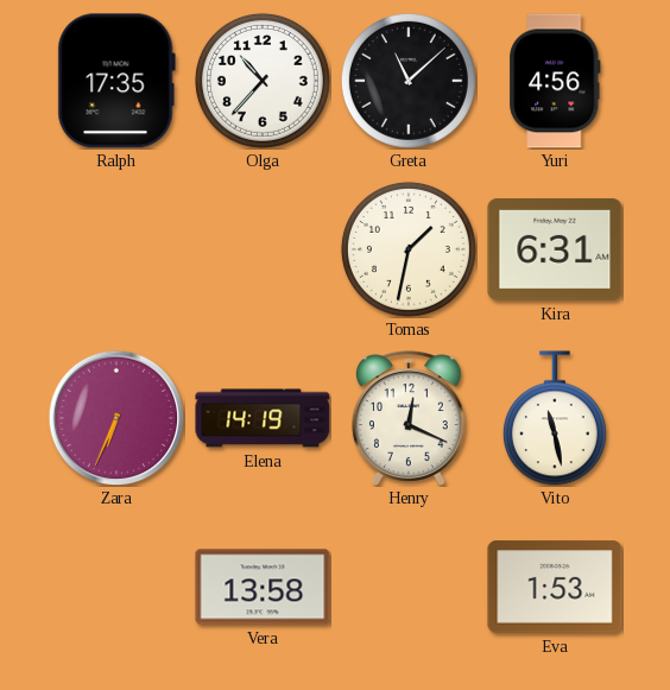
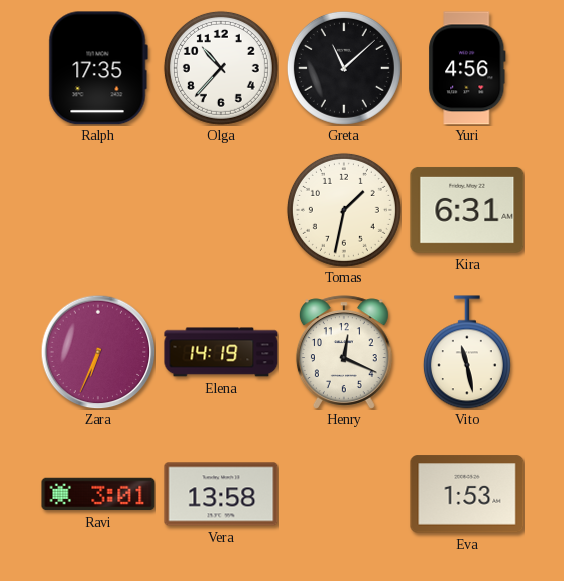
Ravi: none -> 3:01 (98, 494)
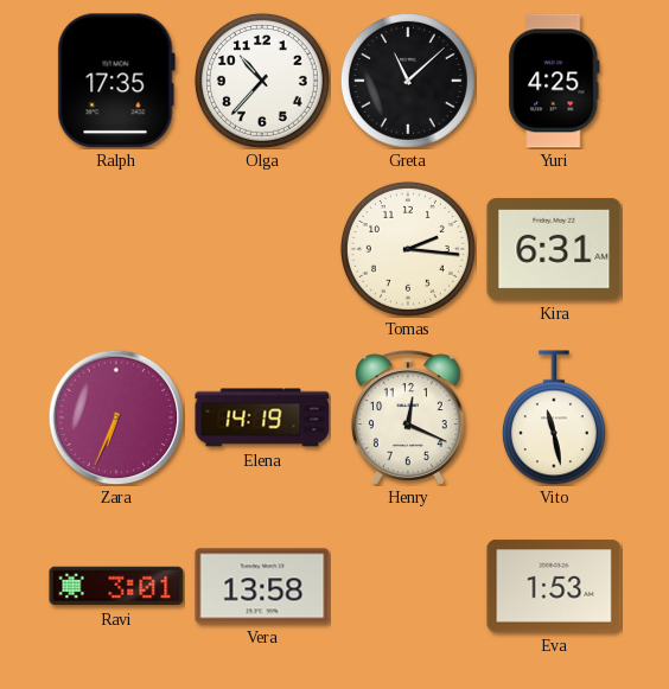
Yuri: 4:56 -> 4:25 (554, 81)
Tomas: 1:32 -> 2:16 (408, 249)
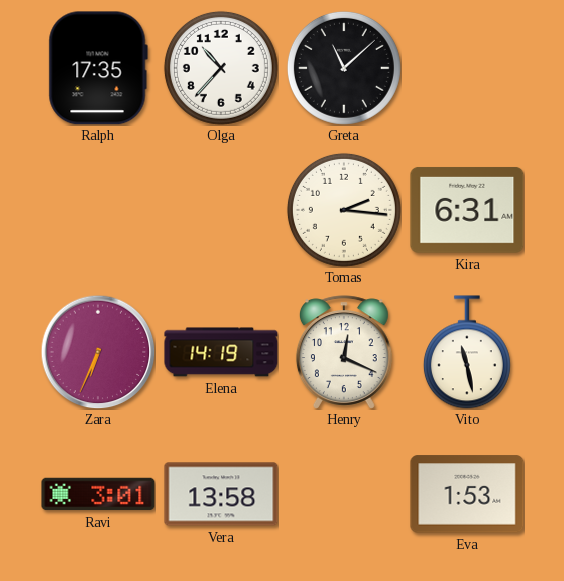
Yuri: 4:25 -> none (554, 81)
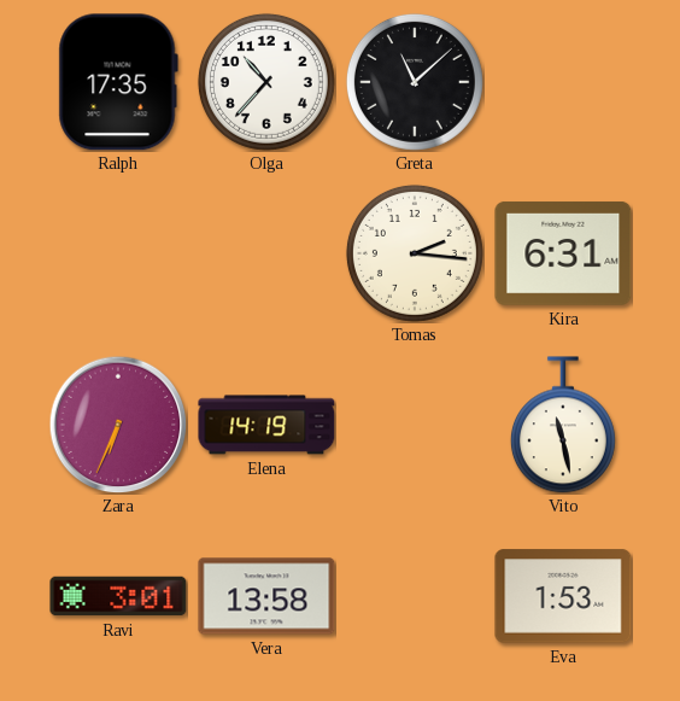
Henry: 12:19 -> none (344, 352)
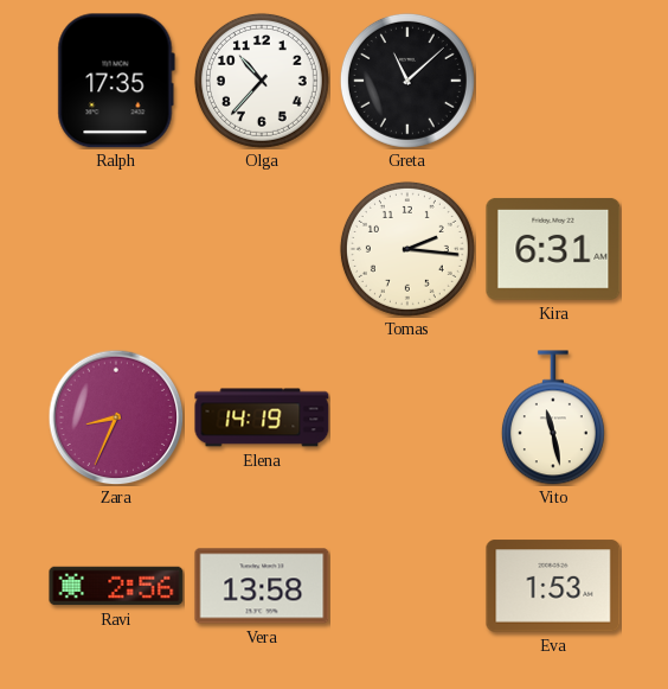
Zara: 6:34 -> 8:34 (116, 417)
Ravi: 3:01 -> 2:56 (116, 586)
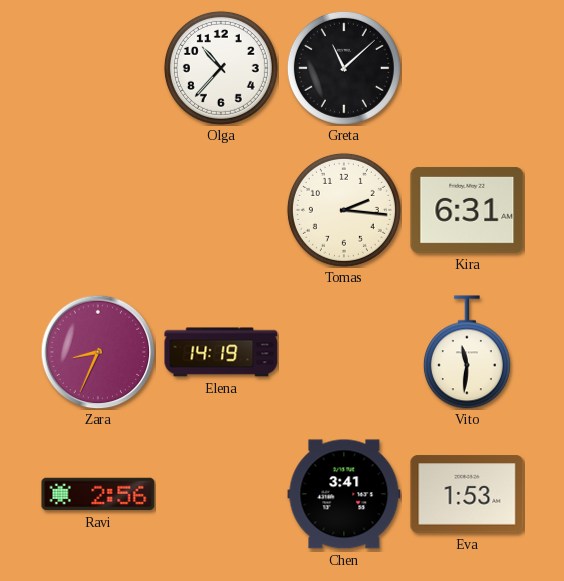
Ralph: 17:35 -> none (116, 81)
Vito: 11:28 -> 11:31 (467, 352)
Vera: 13:58 -> none (262, 586)
Chen: none -> 3:41 (344, 494)
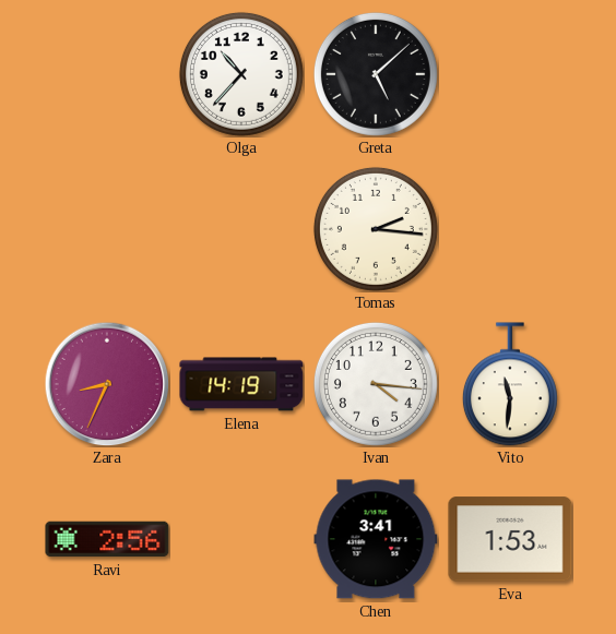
Greta: 11:08 -> 5:08 (376, 74)
Kira: 6:31 -> none (467, 210)
Ivan: none -> 4:16 (376, 384)
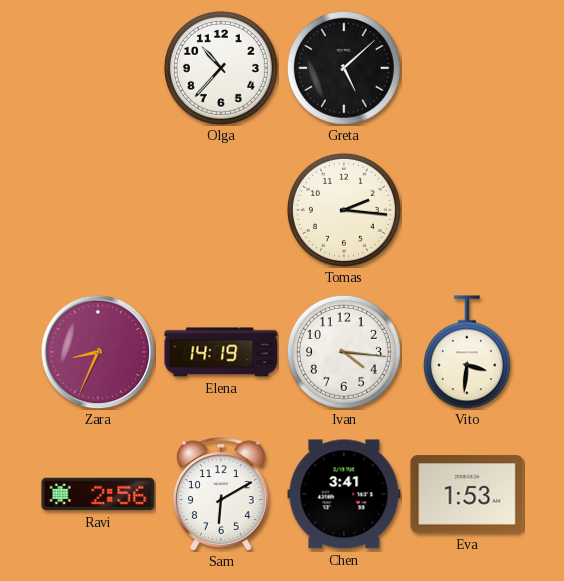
Vito: 11:31 -> 3:31 (467, 352)
Sam: none -> 6:10 (221, 494)
